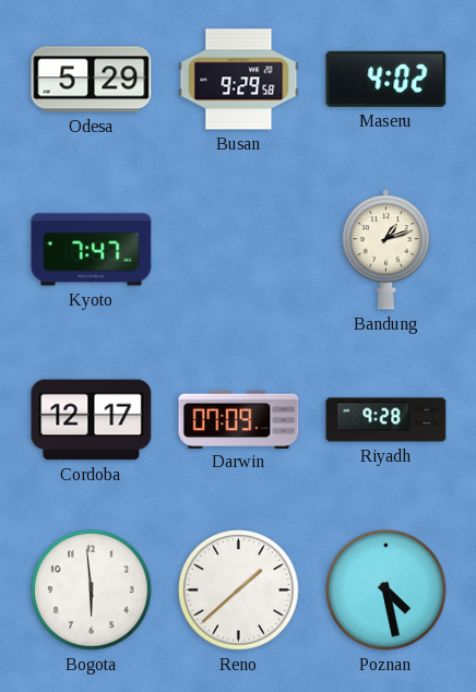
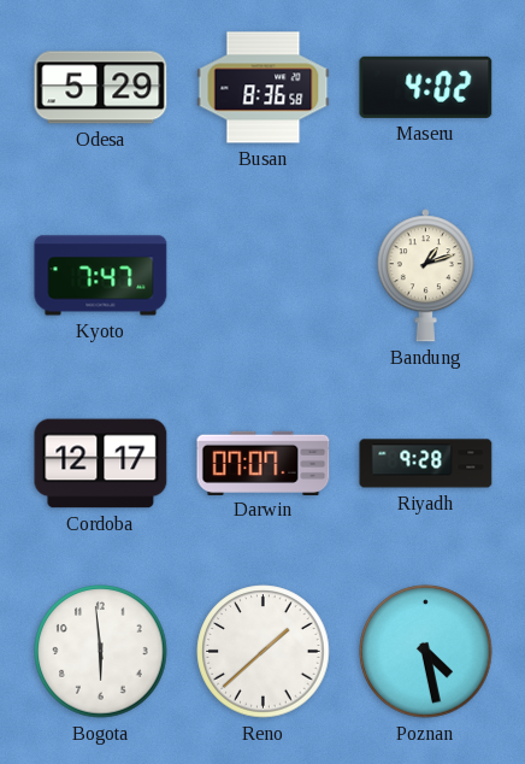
Busan: 9:29 -> 8:36 (264, 88)
Darwin: 07:09 -> 07:07 (264, 463)
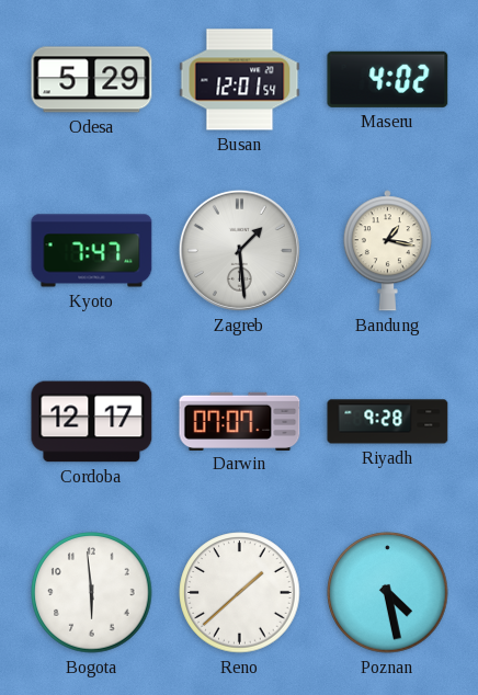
Busan: 8:36 -> 12:01 (240, 80)
Zagreb: none -> 1:29 (239, 250)
Bandung: 1:12 -> 1:17 (387, 251)
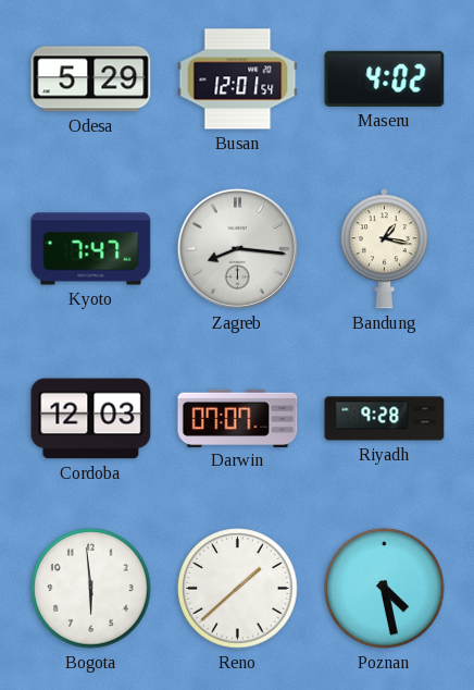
Zagreb: 1:29 -> 8:16 (237, 248)
Cordoba: 12:17 -> 12:03 (91, 419)
